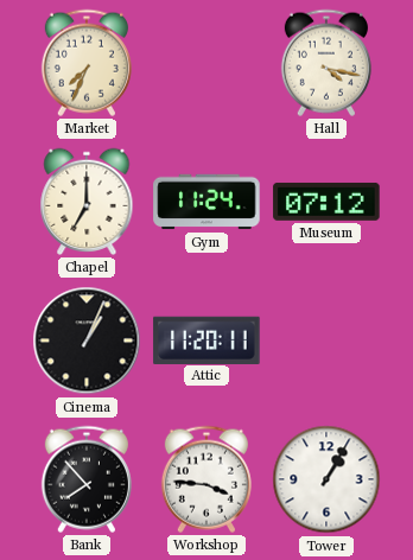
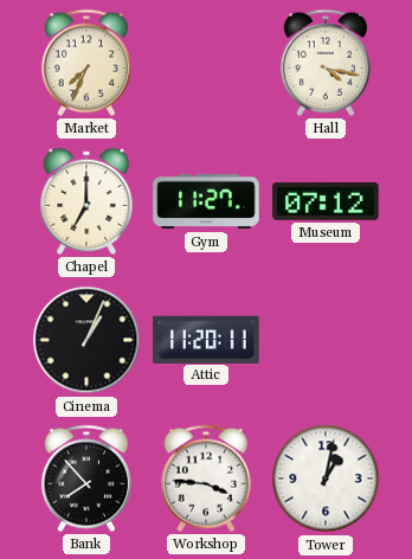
Gym: 11:24 -> 11:27 (206, 201)
Tower: 1:05 -> 1:02 (326, 478)
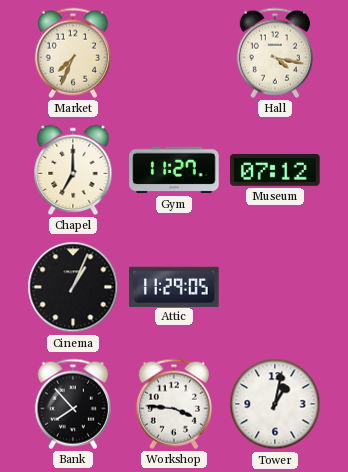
Attic: 11:20 -> 11:29 (174, 286)
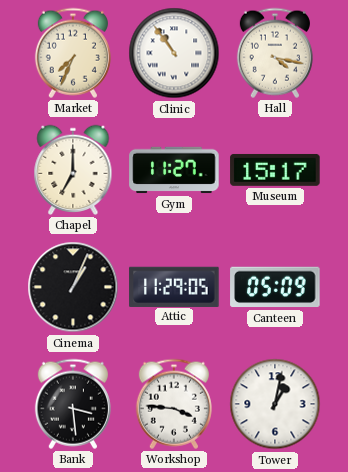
Clinic: none -> 10:54 (174, 53)
Museum: 07:12 -> 15:17 (275, 170)
Canteen: none -> 05:09 (275, 287)
Bank: 7:53 -> 3:29 (73, 404)
